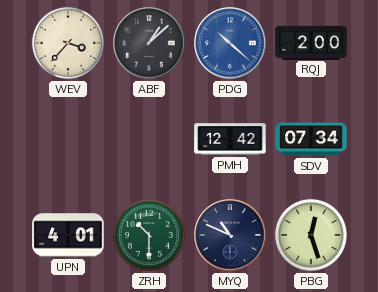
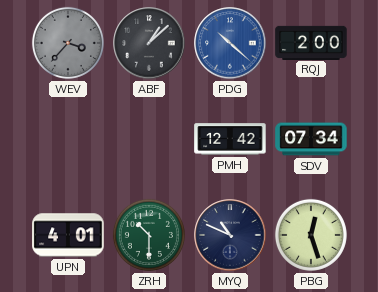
WEV dial: cream -> grey (68, 43)
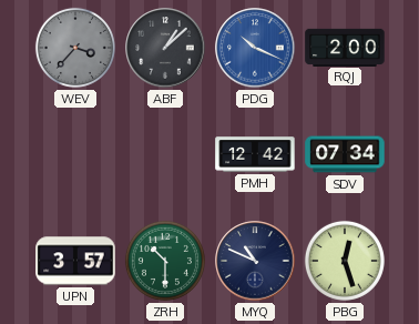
PDG: 10:22 -> 10:19 (255, 48)
UPN: 4:01 -> 3:57 (75, 261)
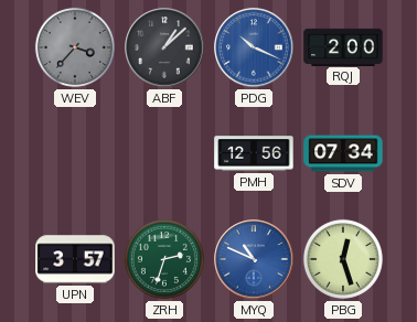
PMH: 12:42 -> 12:56 (254, 153)
ZRH: 10:30 -> 2:33 (164, 259)
MYQ dial: navy -> blue (254, 259)
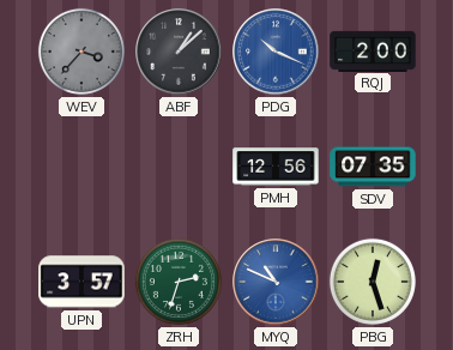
SDV: 07:34 -> 07:35 (373, 167)
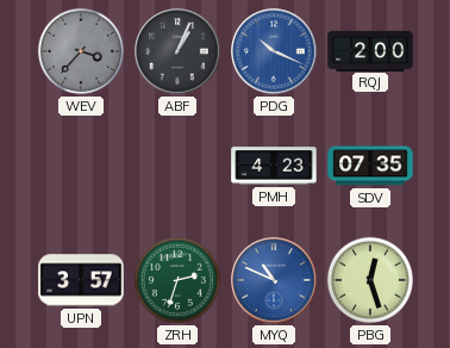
ABF: 1:08 -> 1:04 (177, 51)
PMH: 12:56 -> 4:23 (274, 166)
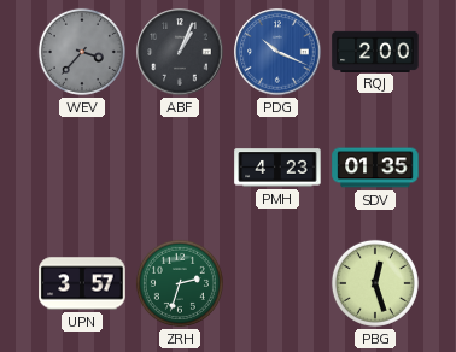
SDV: 07:35 -> 01:35 (375, 168)
MYQ: 10:49 -> none (274, 280)
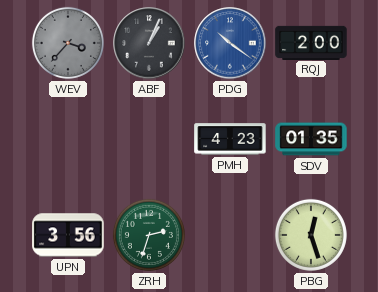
PDG: 10:19 -> 10:21 (230, 43)
UPN: 3:57 -> 3:56 (68, 235)
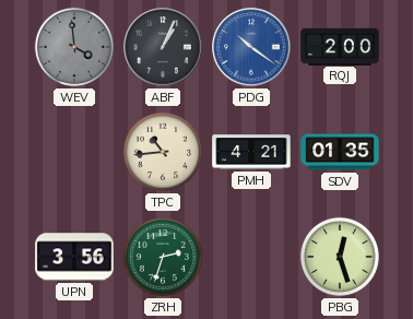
WEV: 3:37 -> 3:59 (74, 47)
TPC: none -> 10:44 (163, 152)
PMH: 4:23 -> 4:21 (251, 152)
